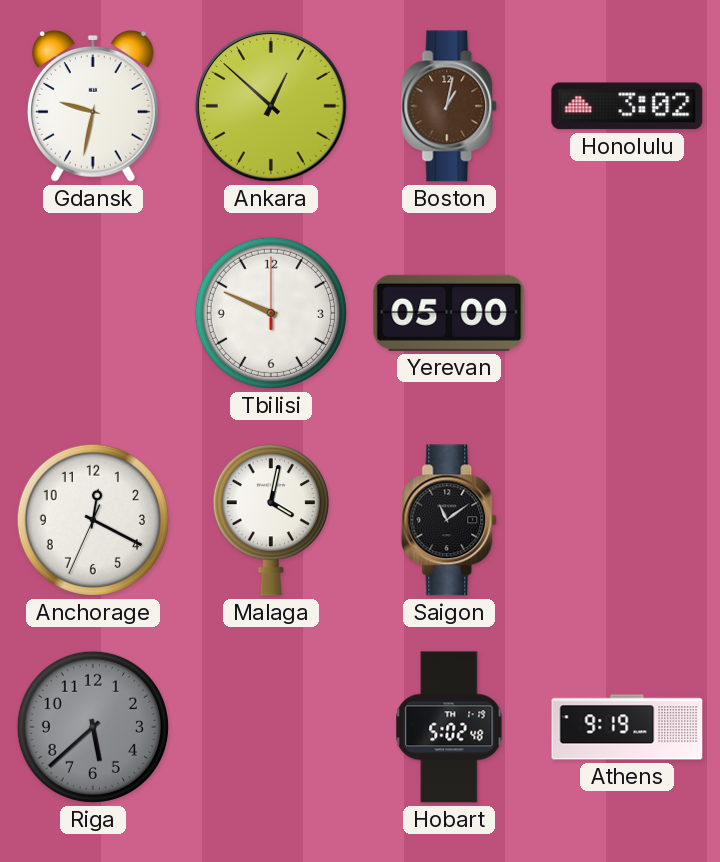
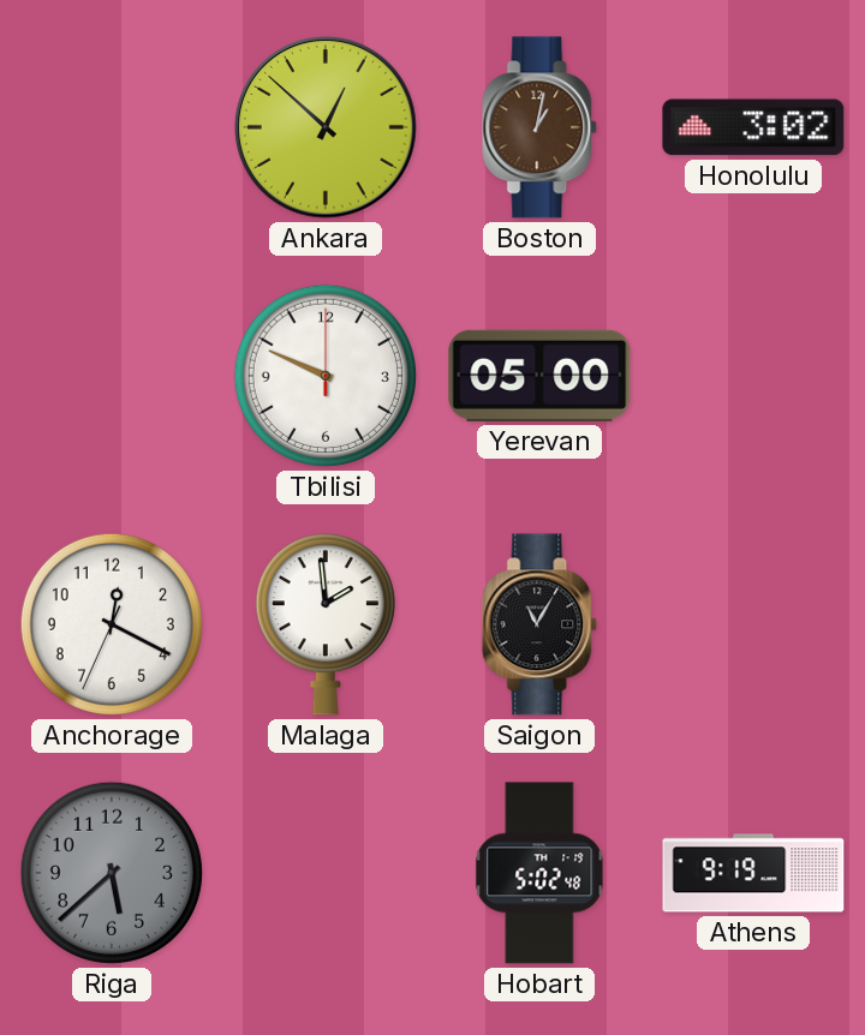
Gdansk: 9:32 -> none (93, 107)
Malaga: 4:02 -> 1:59 (326, 624)
Saigon: 11:09 -> 11:05 (541, 624)
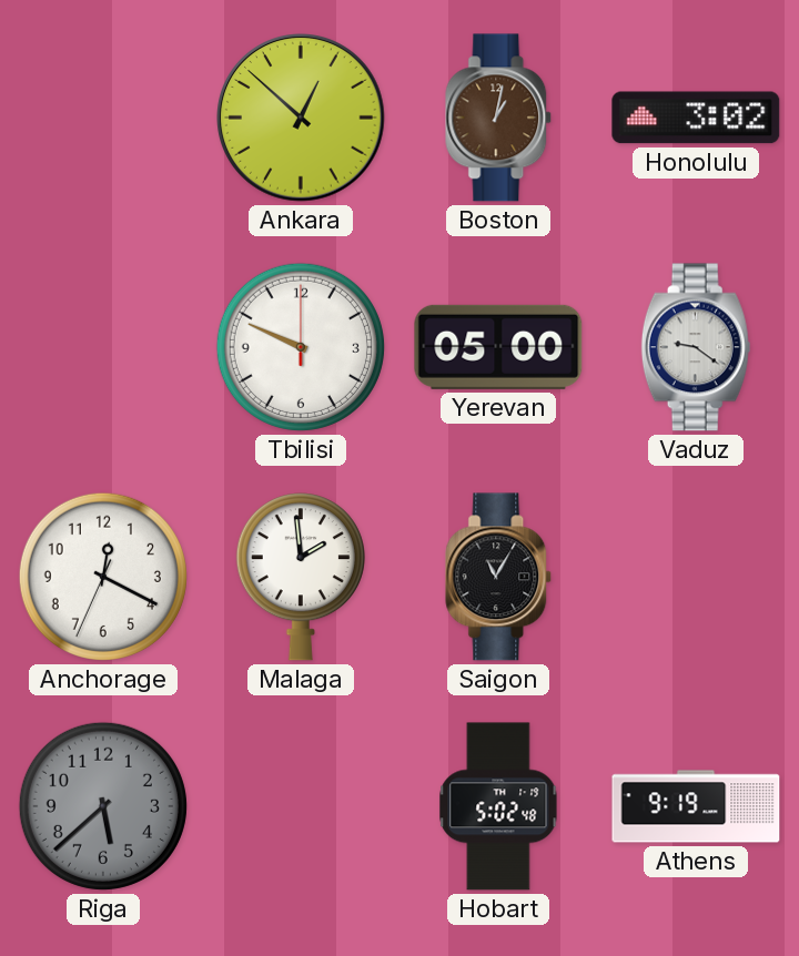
Vaduz: none -> 9:21 (696, 347)
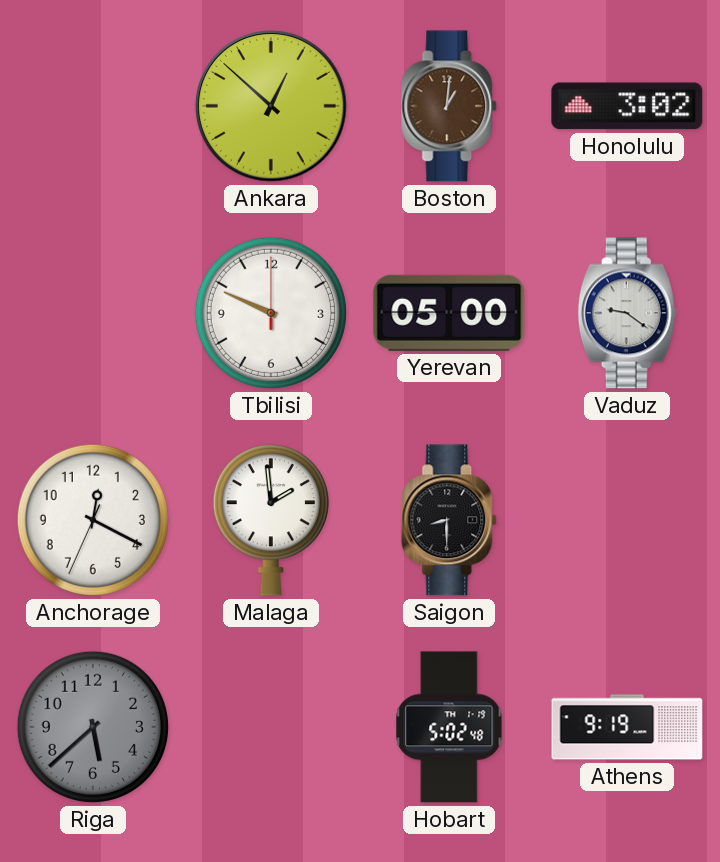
Boston: 1:02 -> 1:01 (450, 106)
Saigon: 11:05 -> 8:30 (450, 520)
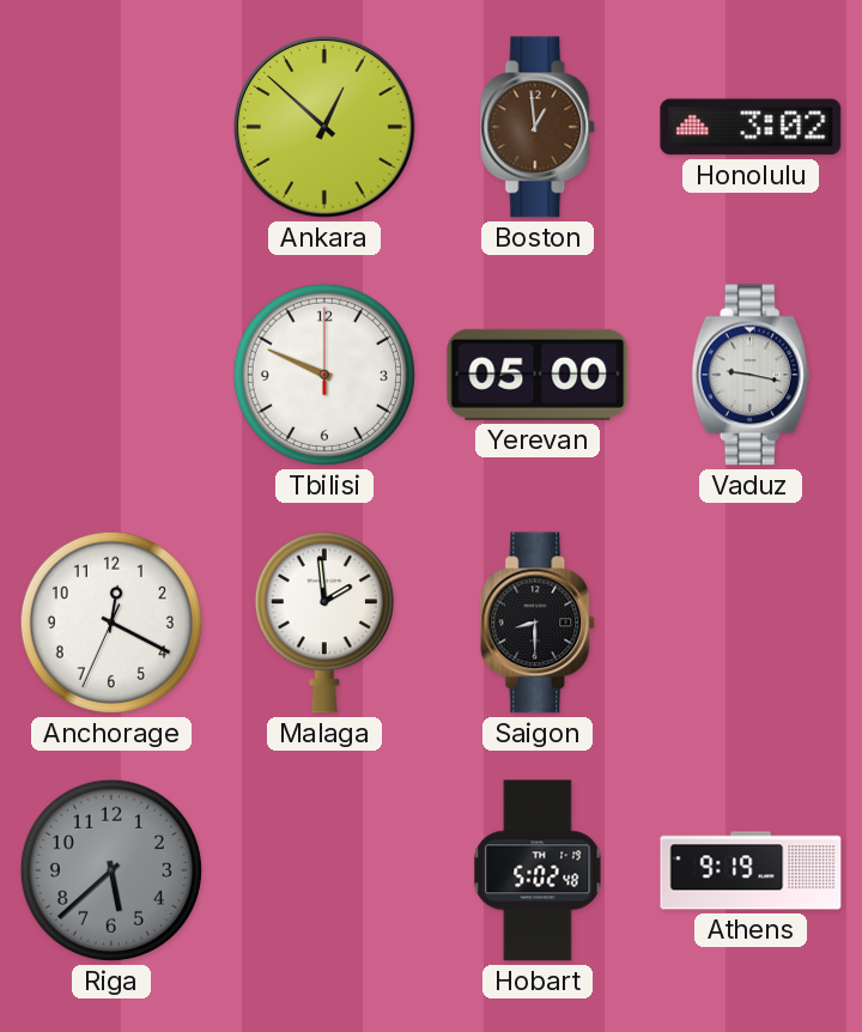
Boston: 1:01 -> 12:59 (539, 127)
Vaduz: 9:21 -> 9:17 (751, 375)
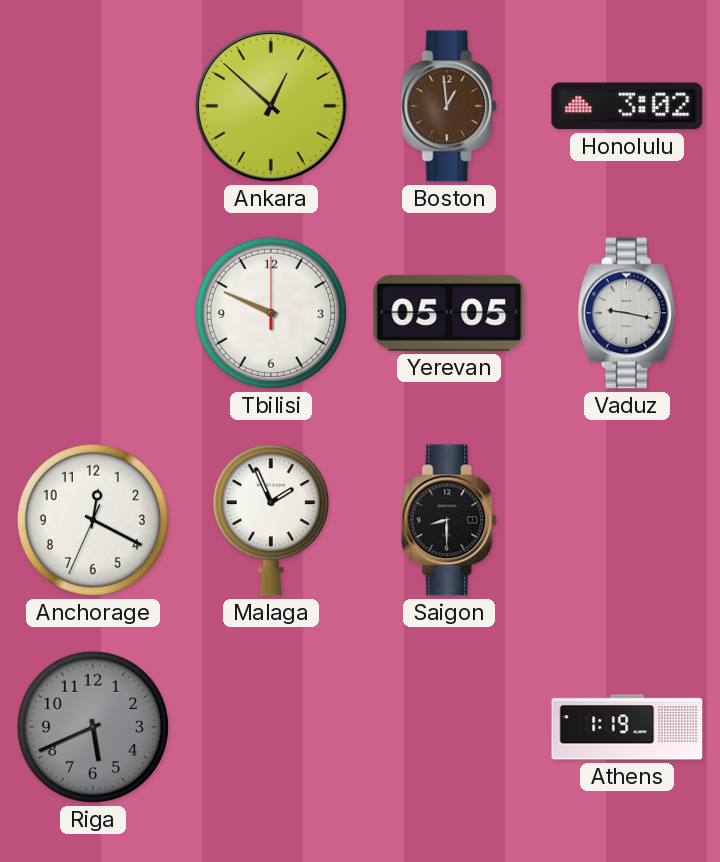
Yerevan: 05:00 -> 05:05 (449, 313)
Malaga: 1:59 -> 1:56 (271, 520)
Riga: 5:38 -> 5:41 (93, 727)
Hobart: 5:02 -> none (538, 870)
Athens: 9:19 -> 1:19 (627, 727)
